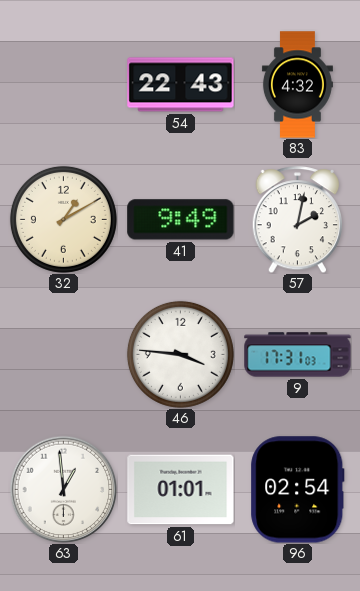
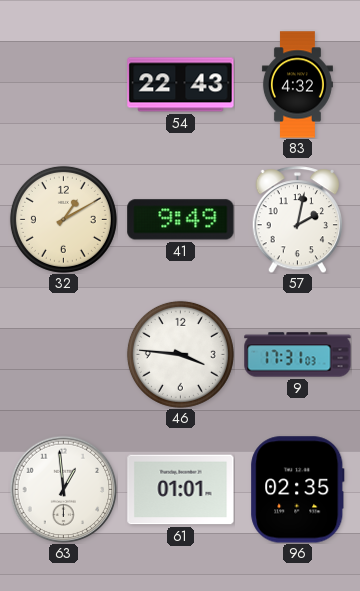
96: 02:54 -> 02:35 (298, 490)
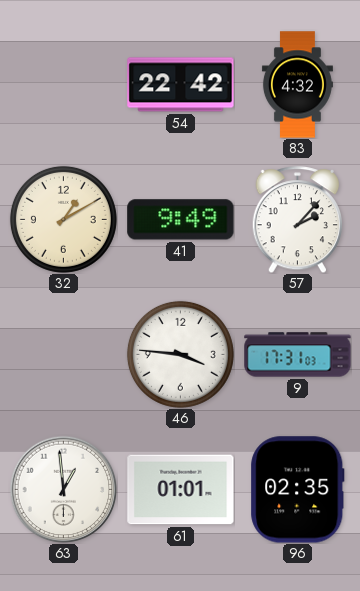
54: 22:43 -> 22:42 (181, 85)
57: 2:02 -> 2:07 (298, 220)
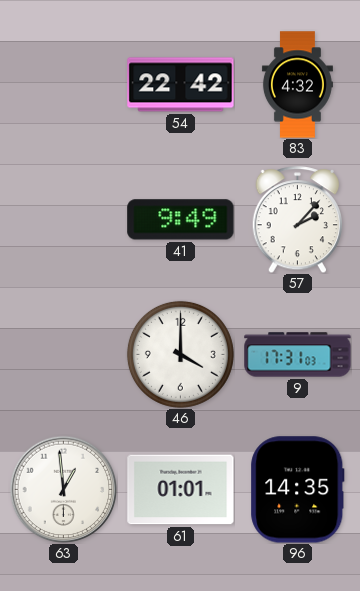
32: 1:10 -> none (63, 219)
46: 3:46 -> 4:00 (180, 354)
96: 02:35 -> 14:35 (298, 490)
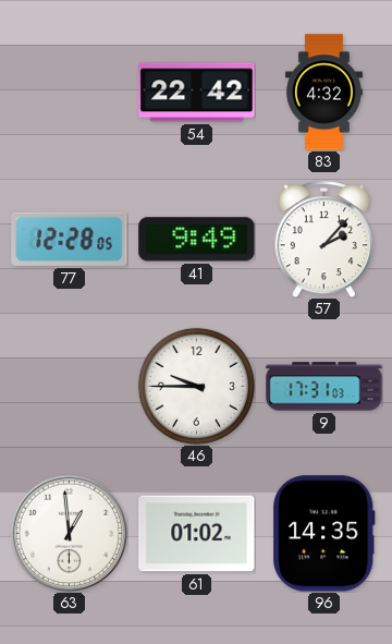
77: none -> 12:28 (70, 239)
46: 4:00 -> 9:45 (196, 386)
61: 01:01 -> 01:02 (197, 534)
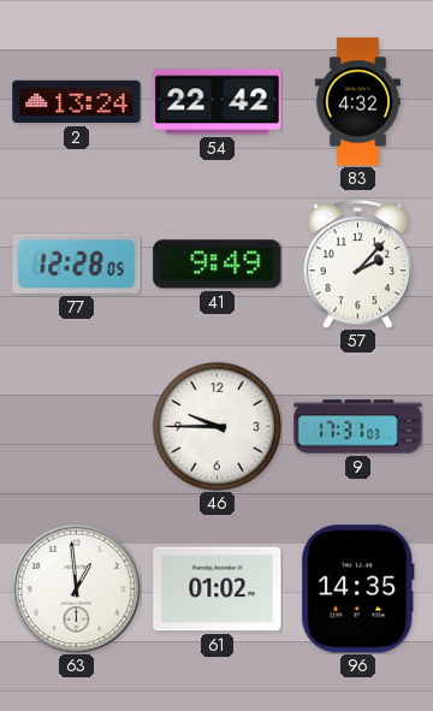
2: none -> 13:24 (77, 102)
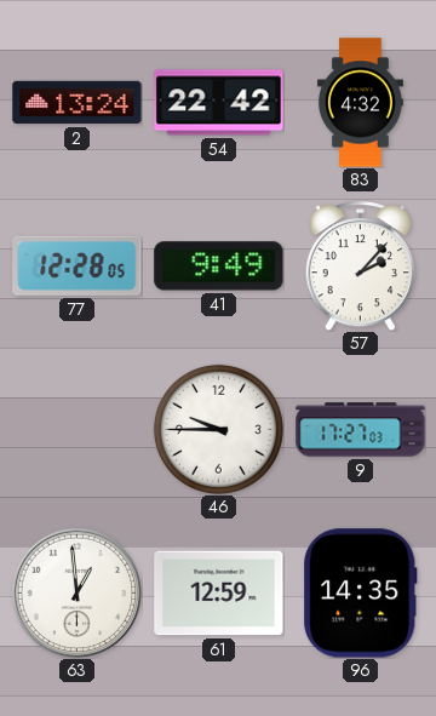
9: 17:31 -> 17:27 (361, 430)
61: 01:02 -> 12:59 (219, 594)
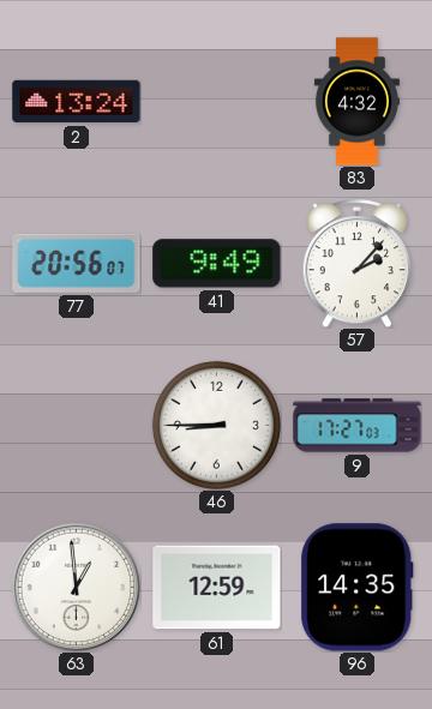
54: 22:42 -> none (219, 103)
77: 12:28 -> 20:56 (77, 263)
46: 9:45 -> 8:45 (216, 425)
